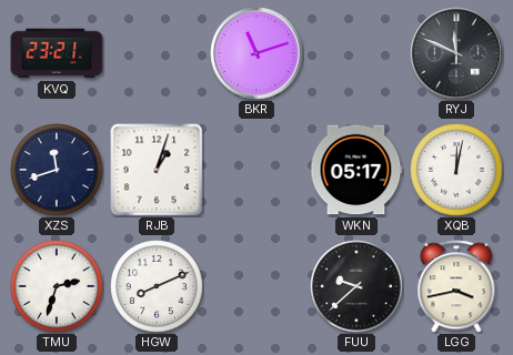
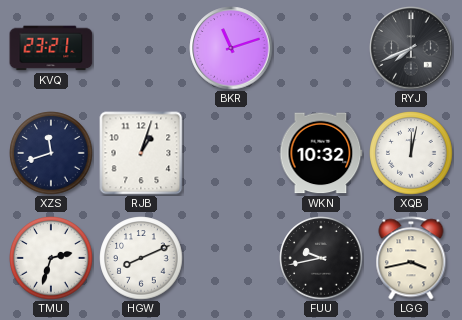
RYJ: 11:49 -> 7:41 (411, 48)
WKN: 05:17 -> 10:32 (321, 153)
FUU: 9:38 -> 9:43 (321, 258)
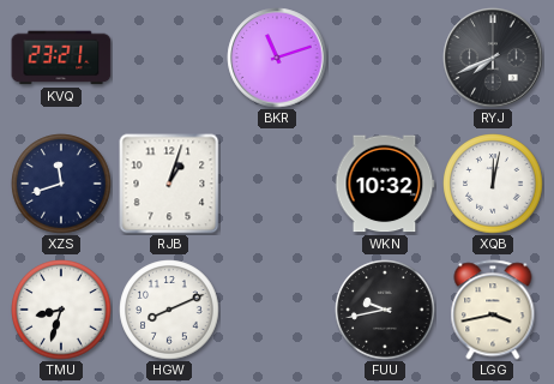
TMU: 2:33 -> 8:33 (61, 310)
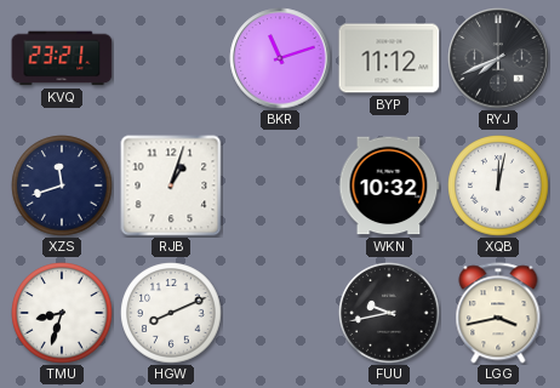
BYP: none -> 11:12 (389, 58)
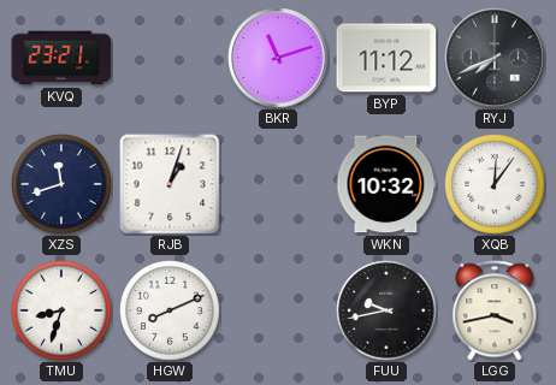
XQB: 12:02 -> 12:06 (495, 184)
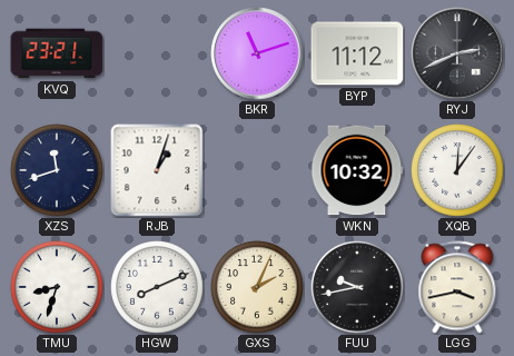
RYJ: 7:41 -> 2:41 (457, 53)
GXS: none -> 2:04 (257, 287)
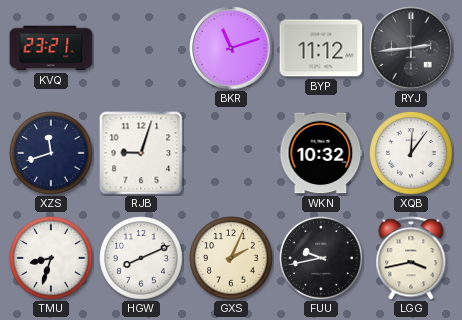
RYJ: 2:41 -> 2:44 (411, 48)
RJB: 1:03 -> 9:03 (141, 153)
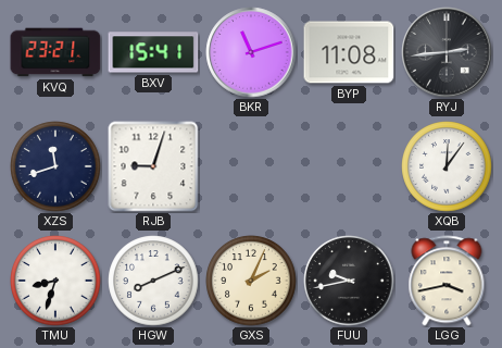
BXV: none -> 15:41 (153, 52)
BYP: 11:12 -> 11:08 (349, 52)
WKN: 10:32 -> none (321, 153)
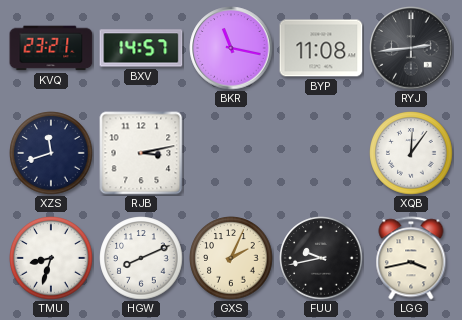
BXV: 15:41 -> 14:57 (141, 48)
BKR: 11:12 -> 11:17 (231, 48)
RJB: 9:03 -> 3:13 (141, 153)
